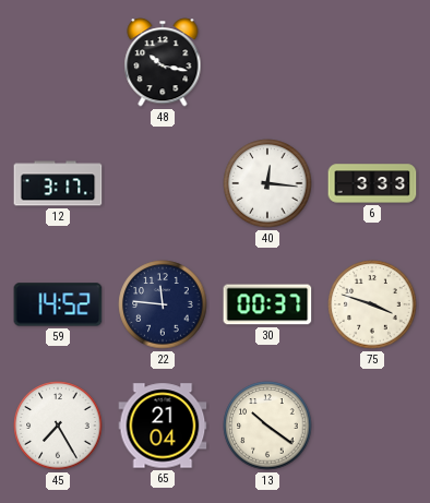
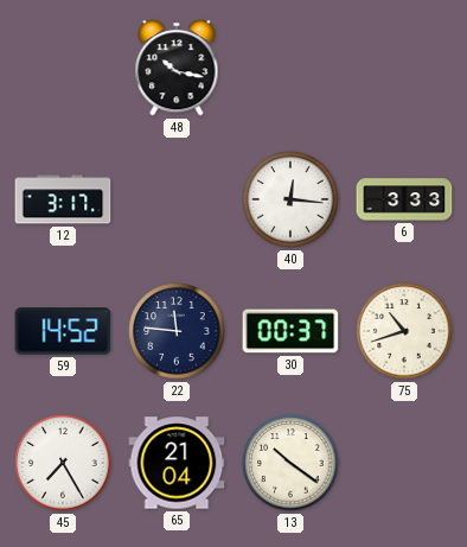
75: 3:48 -> 10:42 (404, 331)
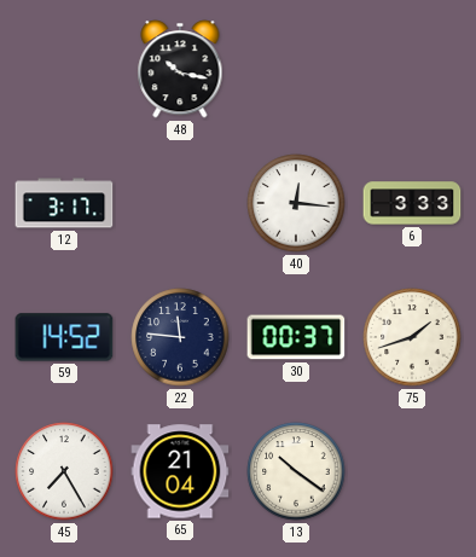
75: 10:42 -> 1:42 (412, 337)
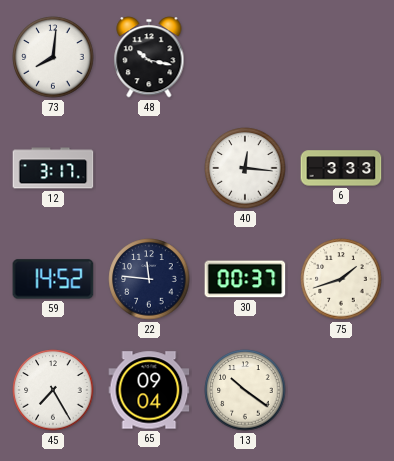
73: none -> 8:01 (53, 57)
65: 21:04 -> 09:04 (149, 390)
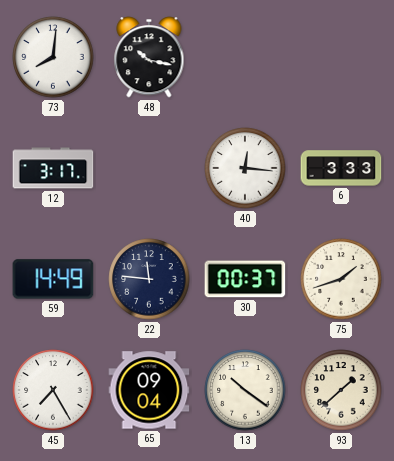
59: 14:52 -> 14:49 (53, 279)
93: none -> 1:38 (341, 390)
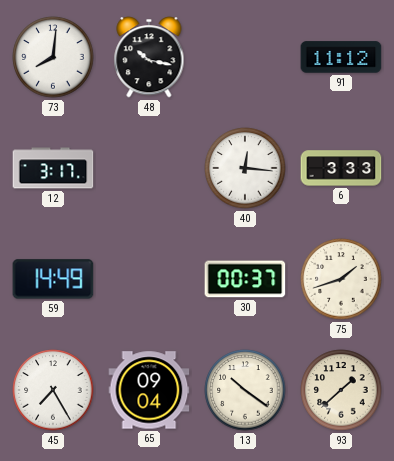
91: none -> 11:12 (341, 57)
22: 11:46 -> none (149, 279)
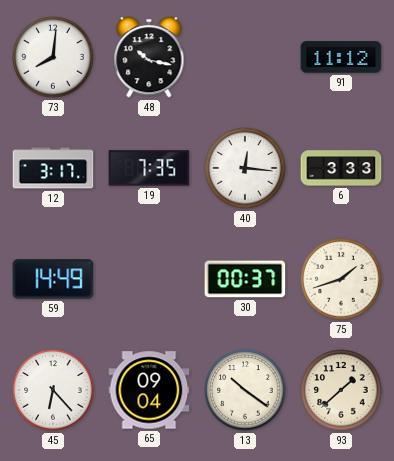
19: none -> 7:35 (149, 168)
45: 7:25 -> 6:23 (53, 390)
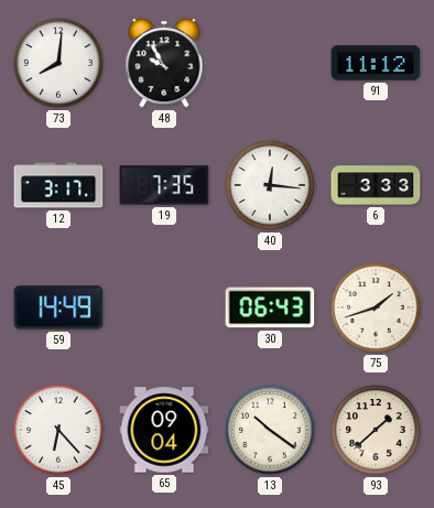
48: 10:17 -> 9:55 (164, 63)
30: 00:37 -> 06:43 (270, 307)
